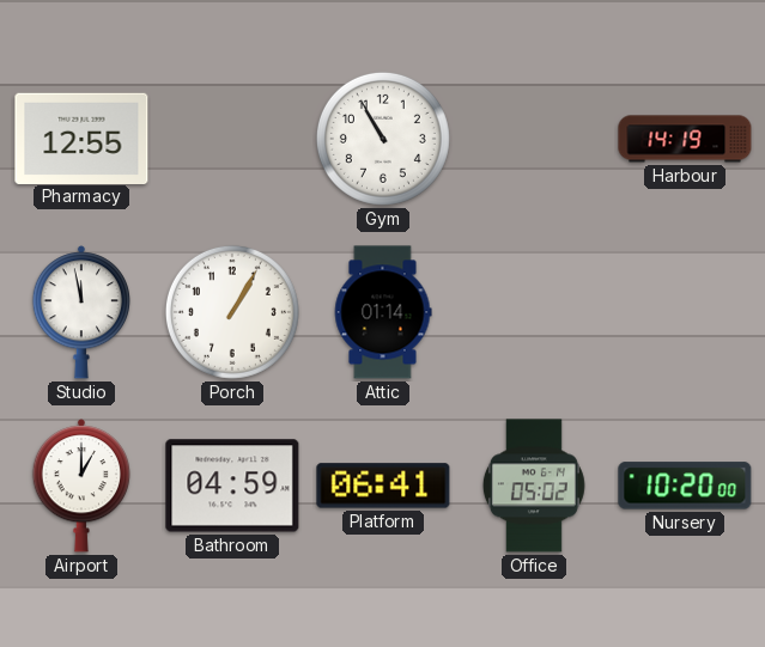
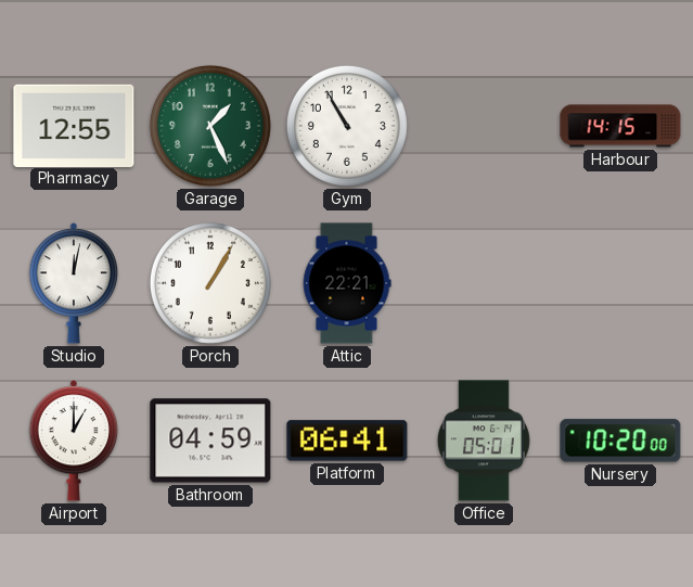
Garage: none -> 1:26 (210, 126)
Harbour: 14:19 -> 14:15 (620, 126)
Studio: 11:58 -> 12:02 (73, 283)
Attic: 01:14 -> 22:21 (347, 283)
Office: 05:02 -> 05:01 (484, 441)
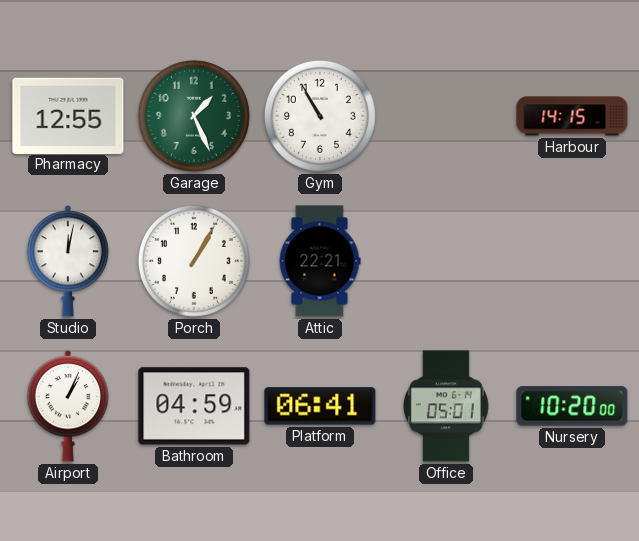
Airport: 1:00 -> 1:04 (67, 406)
